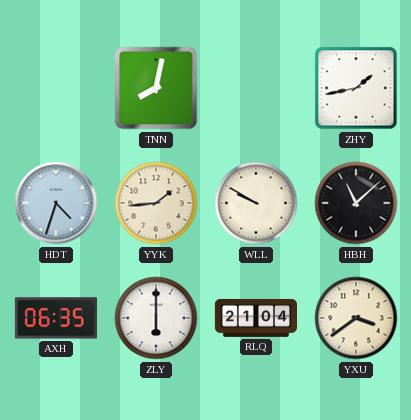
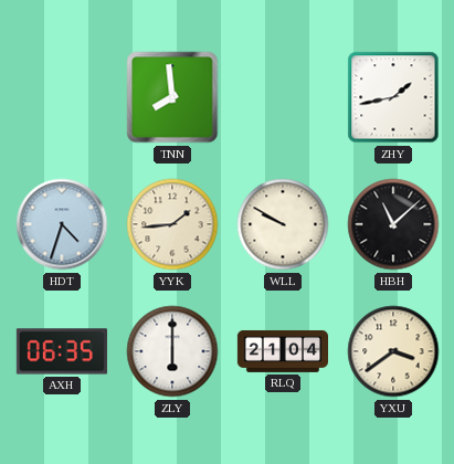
TNN: 8:02 -> 7:59 (172, 97)
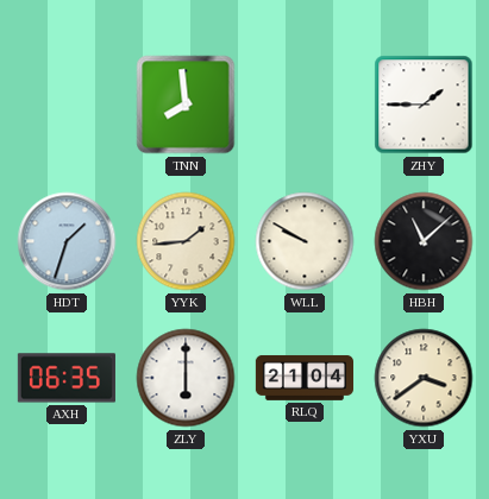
ZHY: 1:43 -> 1:45 (424, 105)
HDT: 4:33 -> 1:33 (67, 241)
